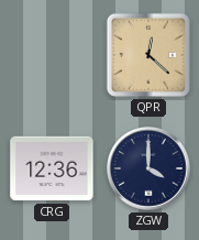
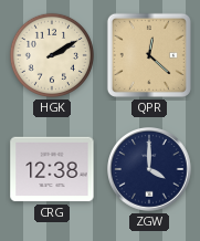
HGK: none -> 2:10 (52, 55)
CRG: 12:36 -> 12:38 (52, 169)
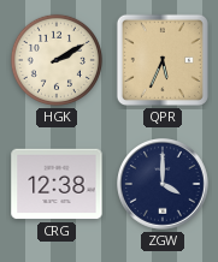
QPR: 12:22 -> 5:34 (163, 60)
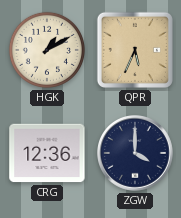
HGK: 2:10 -> 1:10 (47, 50)
CRG: 12:38 -> 12:36 (47, 153)
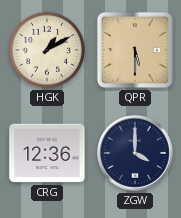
QPR: 5:34 -> 5:30 (135, 50)
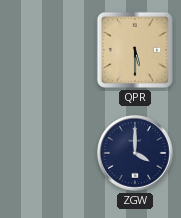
HGK: 1:10 -> none (47, 50)
CRG: 12:36 -> none (47, 153)
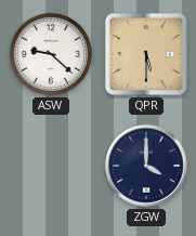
ASW: none -> 9:22 (51, 54)
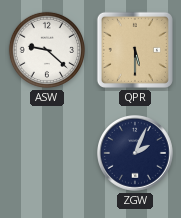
ZGW: 4:00 -> 2:04 (136, 154)
